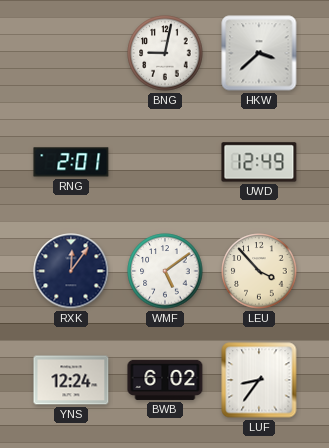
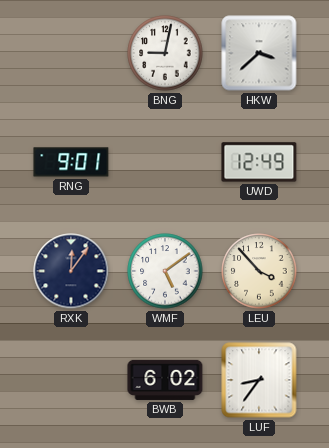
RNG: 2:01 -> 9:01 (71, 162)
YNS: 12:24 -> none (71, 380)
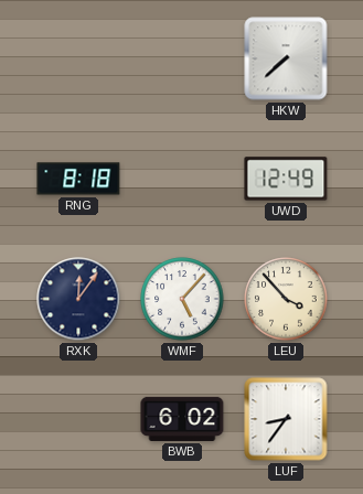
BNG: 9:02 -> none (165, 53)
HKW: 3:38 -> 7:38 (286, 58)
RNG: 9:01 -> 8:18 (78, 179)
WMF: 5:09 -> 5:07 (182, 299)
